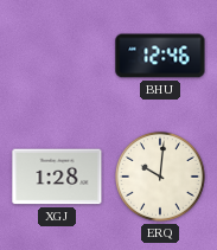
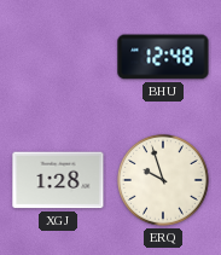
BHU: 12:46 -> 12:48 (163, 57)
ERQ: 10:01 -> 9:57 (163, 180)
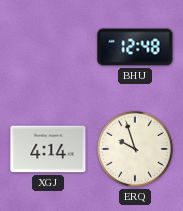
XGJ: 1:28 -> 4:14 (48, 149)
